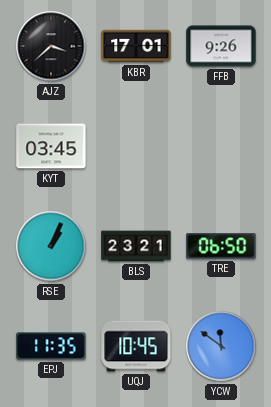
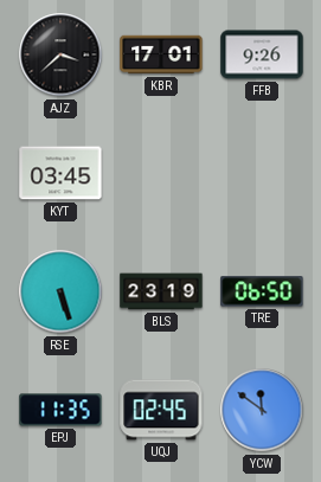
RSE: 1:04 -> 5:27 (60, 291)
BLS: 23:21 -> 23:19 (161, 291)
UQJ: 10:45 -> 02:45 (161, 410)
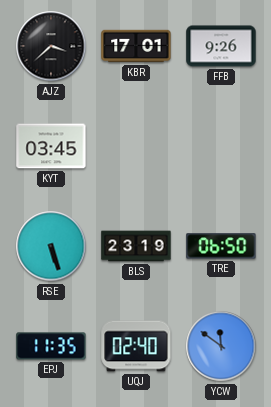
UQJ: 02:45 -> 02:40 (136, 346)
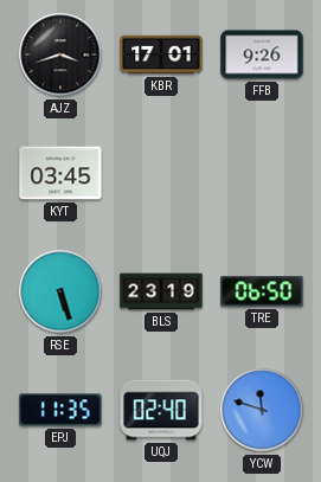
AJZ: 3:38 -> 3:42 (60, 54)
YCW: 11:51 -> 11:48 (262, 410)
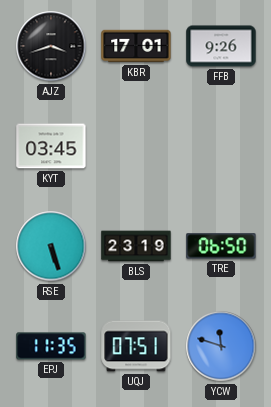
UQJ: 02:40 -> 07:51 (136, 346)
